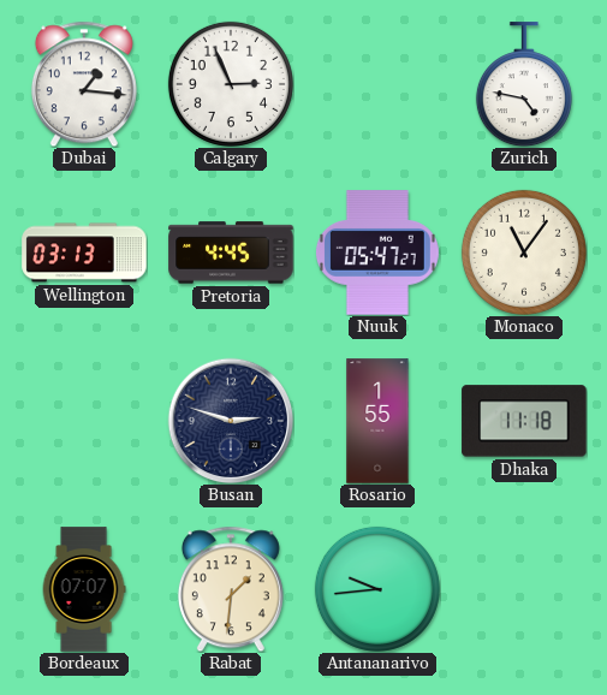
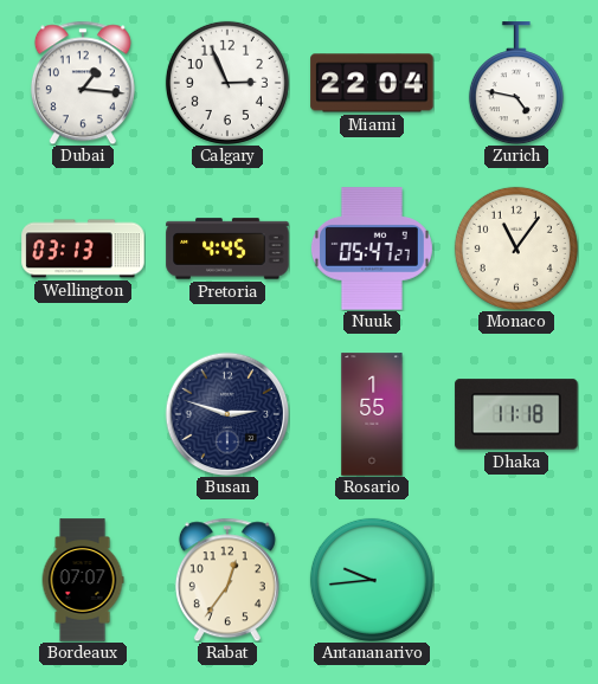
Miami: none -> 22:04 (372, 83)
Rabat: 1:31 -> 12:36 (227, 580)
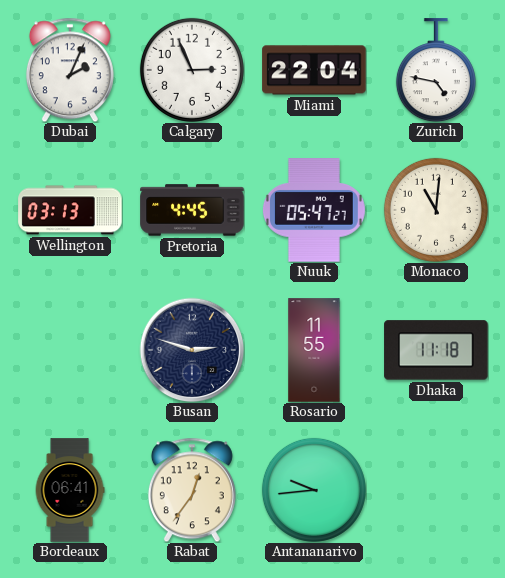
Dubai: 1:16 -> 2:04 (70, 70)
Monaco: 11:06 -> 11:01 (436, 210)
Rosario: 1:55 -> 11:55 (314, 350)
Bordeaux: 07:07 -> 06:41 (70, 490)
